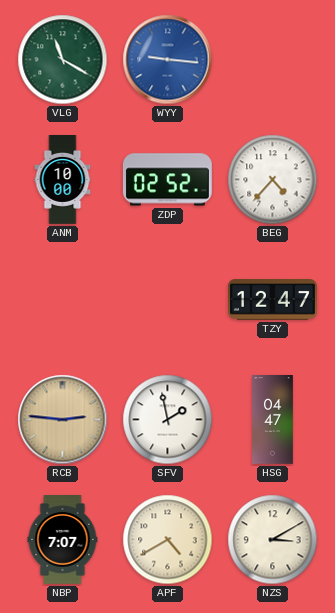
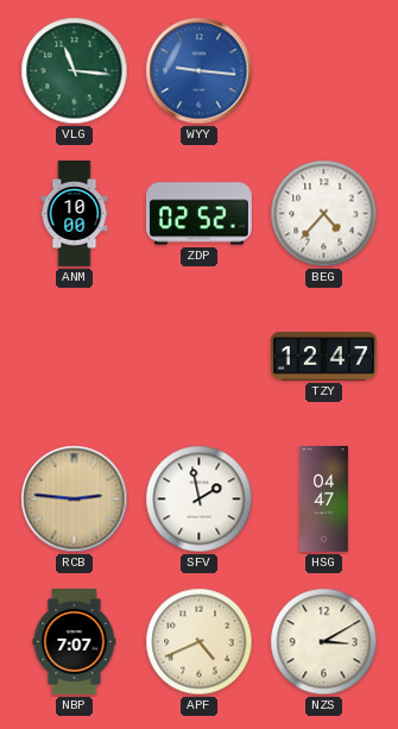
VLG: 11:20 -> 11:16 (75, 71)
APF: 4:40 -> 4:41 (200, 642)
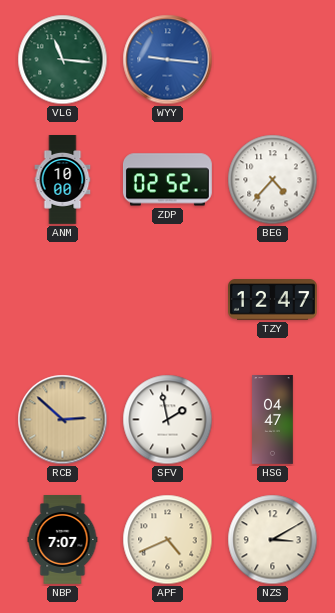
RCB: 2:46 -> 2:52 (63, 420)
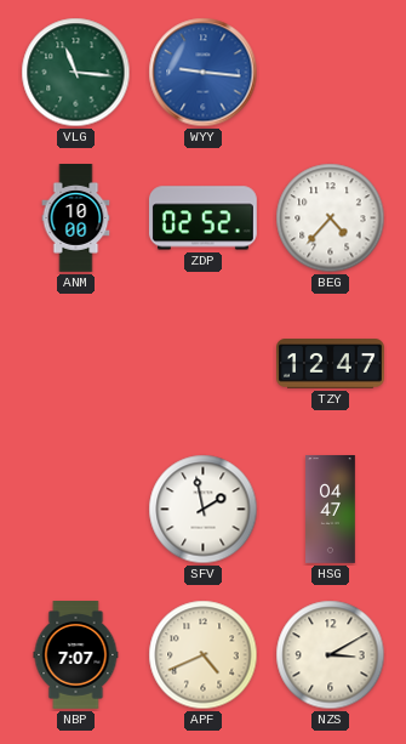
RCB: 2:52 -> none (63, 420)
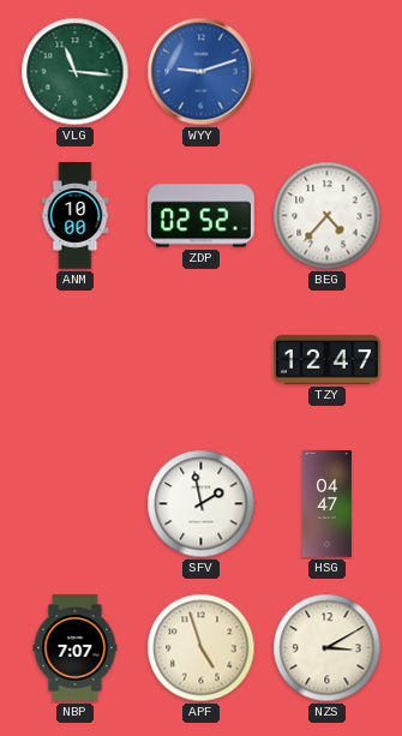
WYY: 9:16 -> 9:12 (202, 72)
APF: 4:41 -> 4:57 (202, 648)
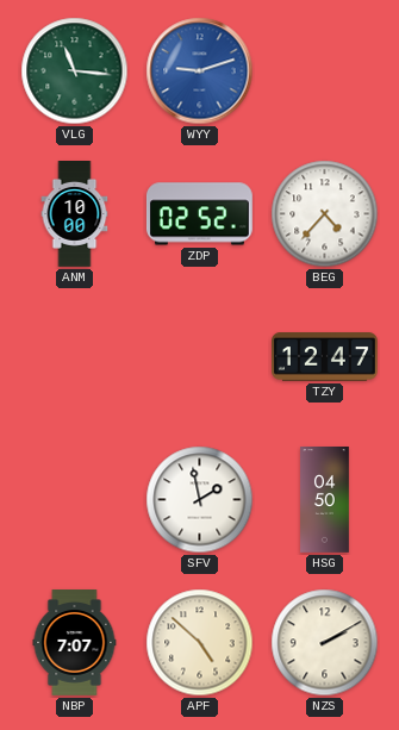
HSG: 04:47 -> 04:50 (325, 500)
APF: 4:57 -> 4:52 (200, 643)
NZS: 3:10 -> 2:10 (325, 643)
